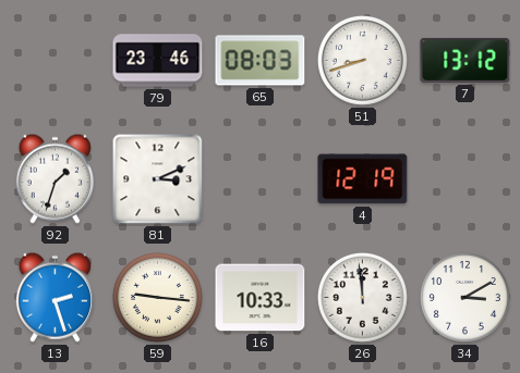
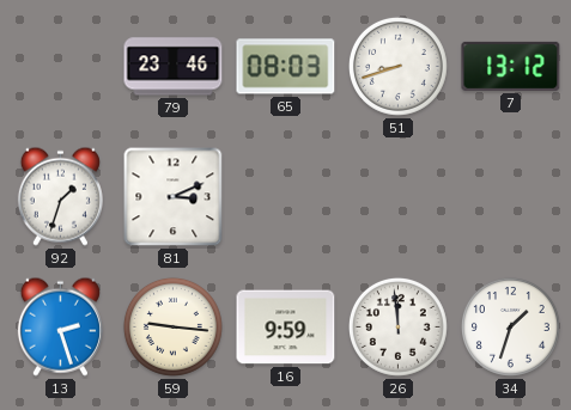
4: 12:19 -> none (363, 179)
16: 10:33 -> 9:59 (286, 328)
34: 3:10 -> 1:33 (510, 326)
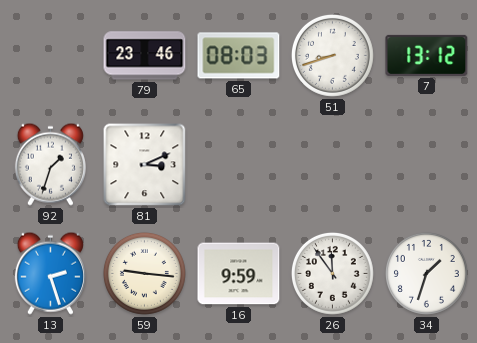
26: 11:59 -> 11:54 (332, 273)
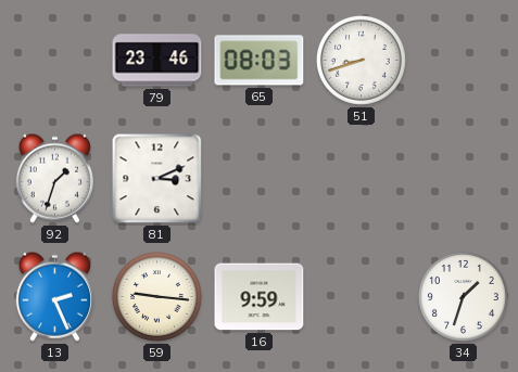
7: 13:12 -> none (427, 55)
13: 2:27 -> 2:26 (54, 296)
26: 11:54 -> none (332, 273)
